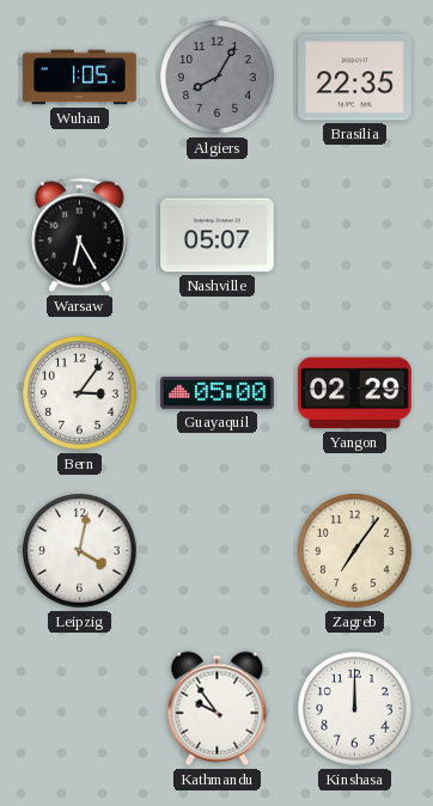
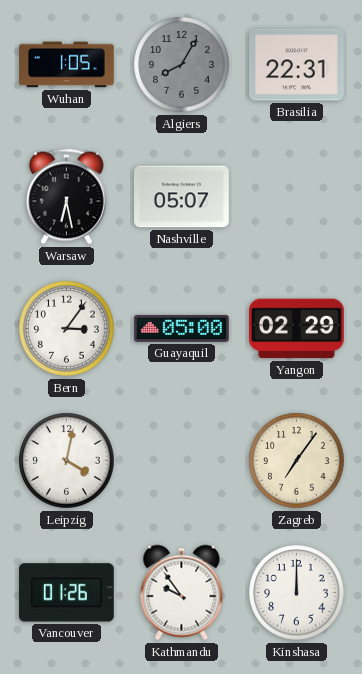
Brasilia: 22:35 -> 22:31 (297, 65)
Warsaw: 6:25 -> 6:28 (66, 197)
Vancouver: none -> 01:26 (66, 593)
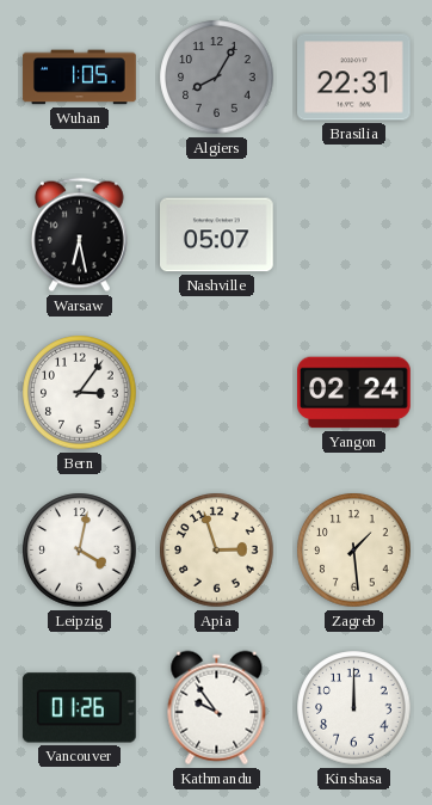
Guayaquil: 05:00 -> none (182, 328)
Yangon: 02:29 -> 02:24 (354, 393)
Apia: none -> 2:57 (217, 551)
Zagreb: 7:06 -> 1:29 (354, 551)
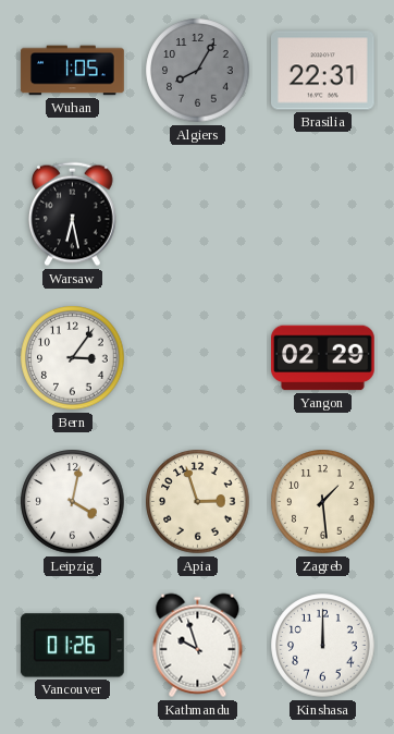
Nashville: 05:07 -> none (217, 235)
Yangon: 02:24 -> 02:29 (323, 358)
Kathmandu: 9:54 -> 9:57 (198, 646)
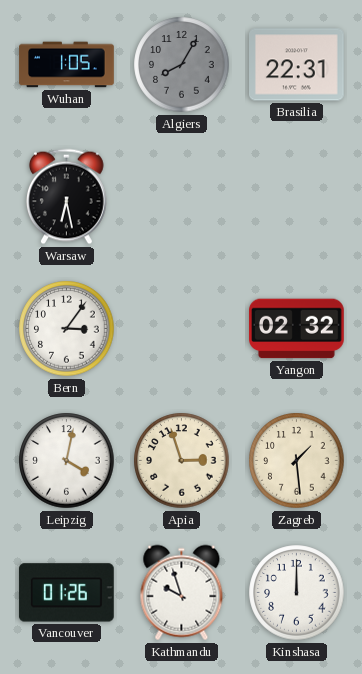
Yangon: 02:29 -> 02:32 (297, 329)
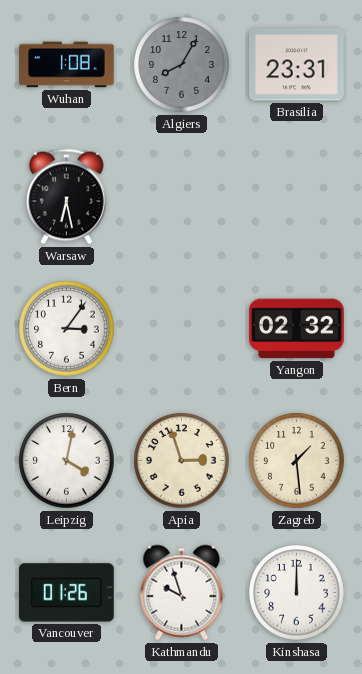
Wuhan: 1:05 -> 1:08 (67, 65)
Brasilia: 22:31 -> 23:31 (297, 65)
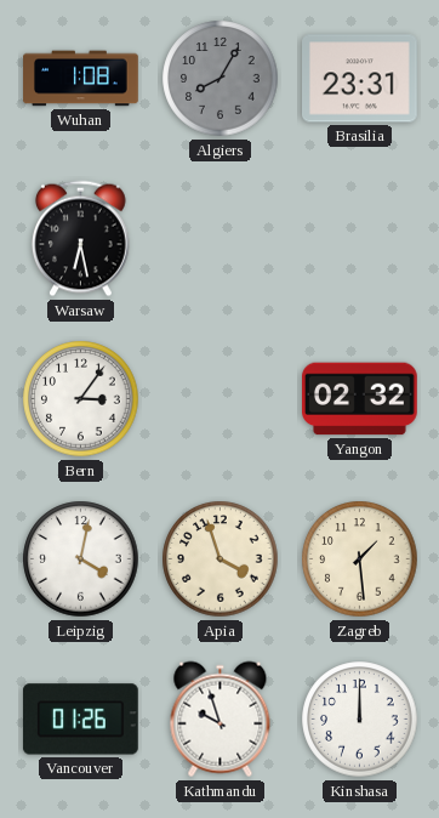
Apia: 2:57 -> 3:57 (221, 559)
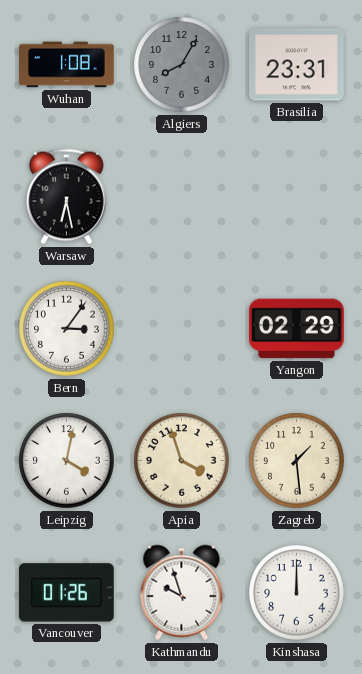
Yangon: 02:32 -> 02:29 (297, 329)
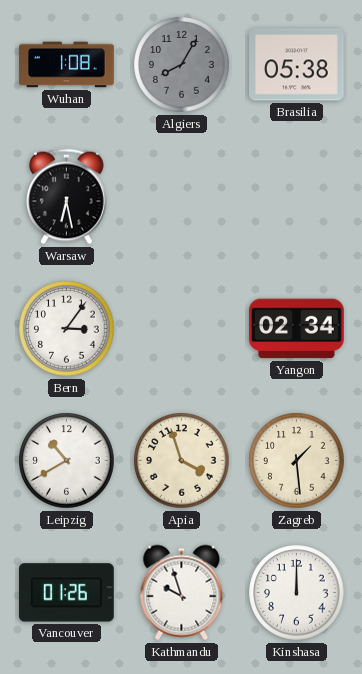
Brasilia: 23:31 -> 05:38 (297, 65)
Yangon: 02:29 -> 02:34 (297, 329)
Leipzig: 4:02 -> 10:40 (67, 461)
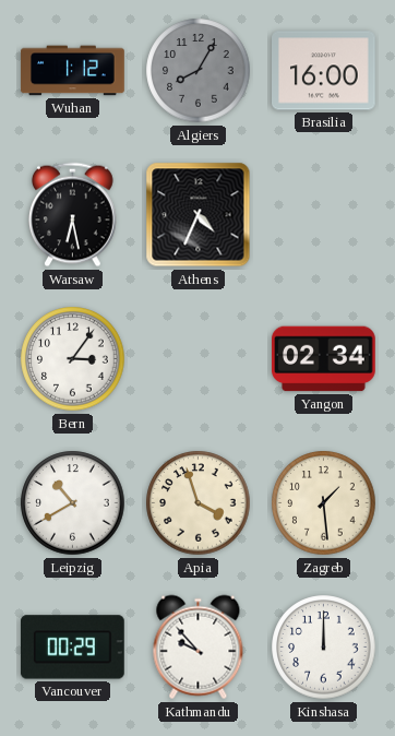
Wuhan: 1:08 -> 1:12 (73, 71)
Brasilia: 05:38 -> 16:00 (324, 71)
Athens: none -> 4:34 (199, 215)
Vancouver: 01:26 -> 00:29 (72, 648)
Kathmandu: 9:57 -> 9:53 (199, 648)
